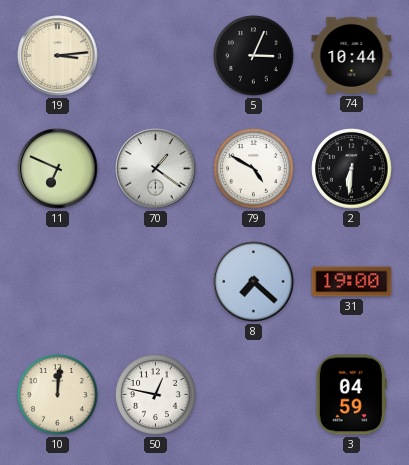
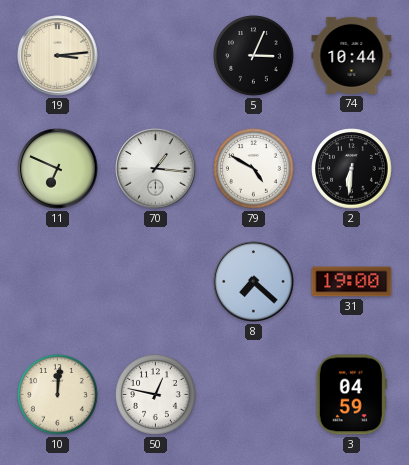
70: 1:21 -> 1:16 (156, 169)
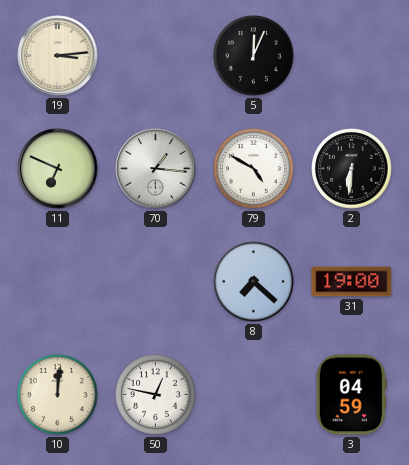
5: 3:04 -> 12:04 (254, 56)
74: 10:44 -> none (352, 55)
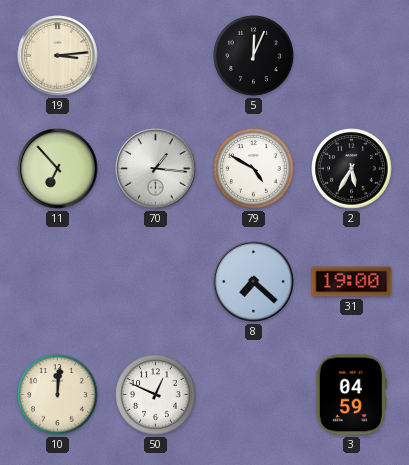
11: 6:49 -> 6:53 (58, 169)
2: 6:31 -> 5:35 (352, 169)
50: 12:47 -> 12:49 (156, 395)
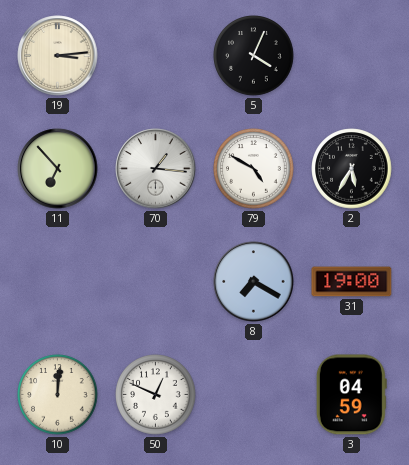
5: 12:04 -> 4:04 (254, 56)
8: 7:22 -> 7:20 (254, 282)
